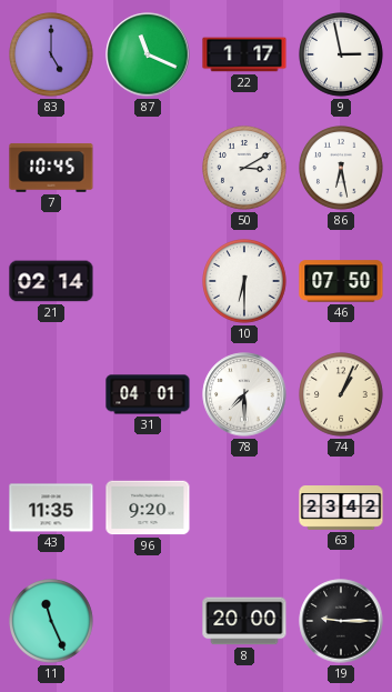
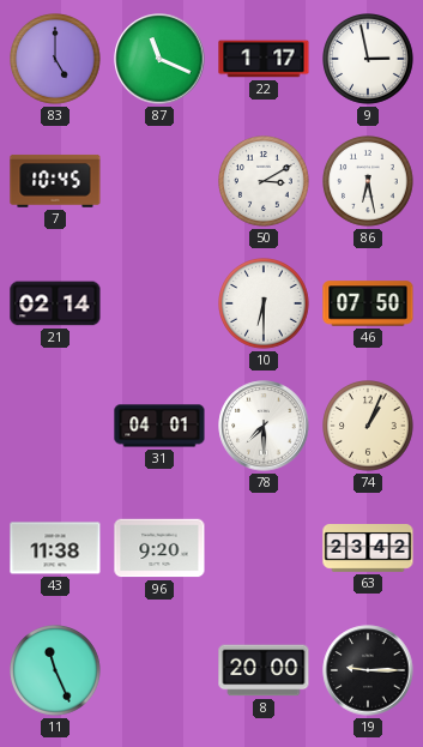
43: 11:35 -> 11:38 (55, 548)
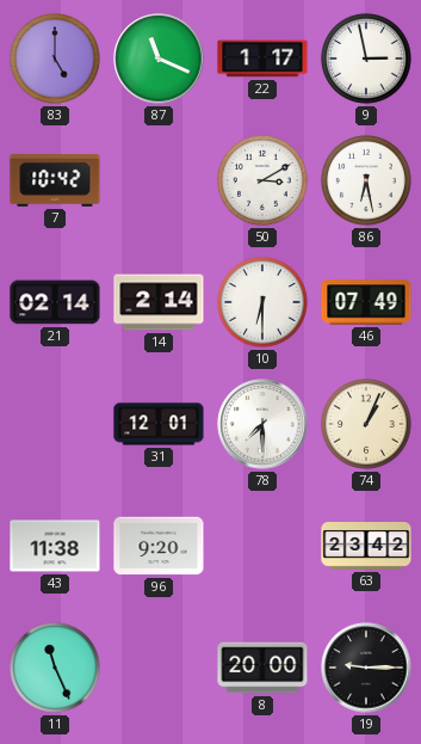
7: 10:45 -> 10:42 (55, 180)
14: none -> 2:14 (159, 302)
46: 07:50 -> 07:49 (366, 302)
31: 04:01 -> 12:01 (159, 424)
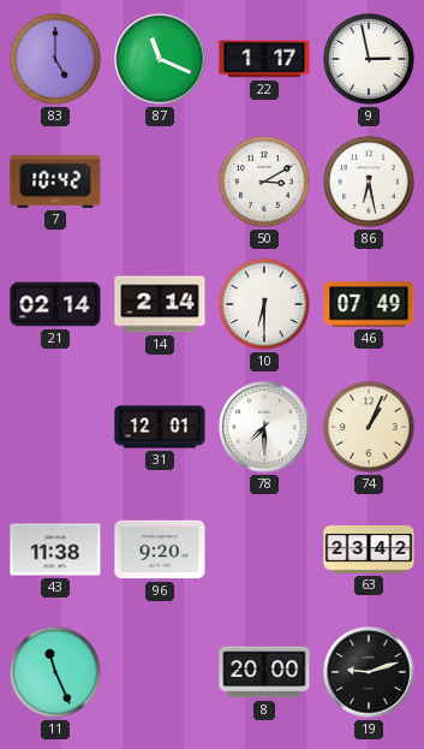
19: 9:15 -> 9:12 (369, 672)
